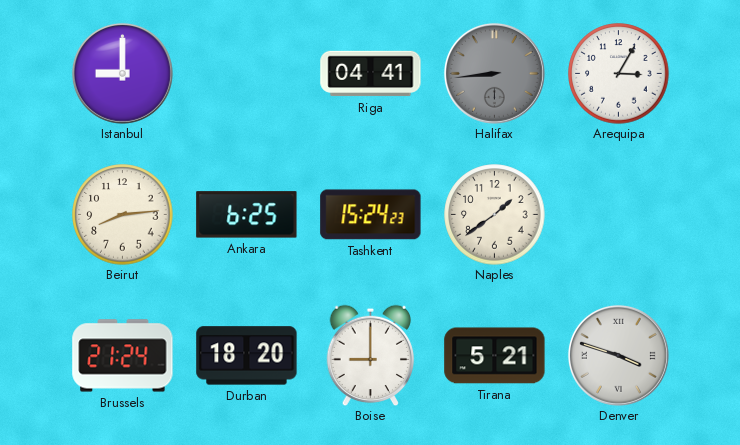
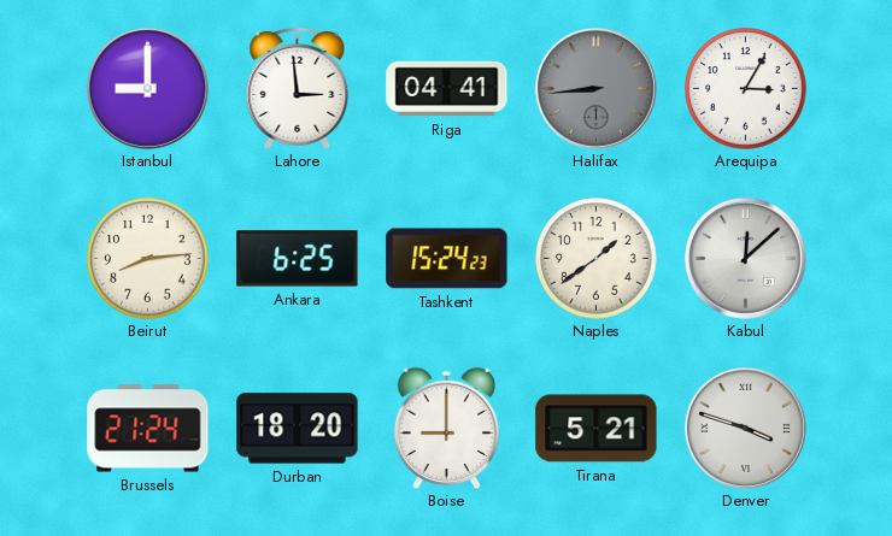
Lahore: none -> 2:59 (298, 88)
Kabul: none -> 12:08 (745, 258)
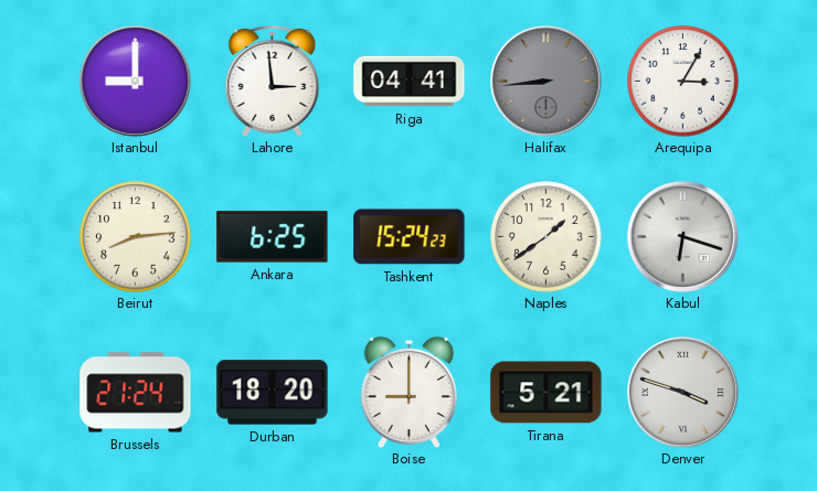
Kabul: 12:08 -> 6:18 (682, 236)
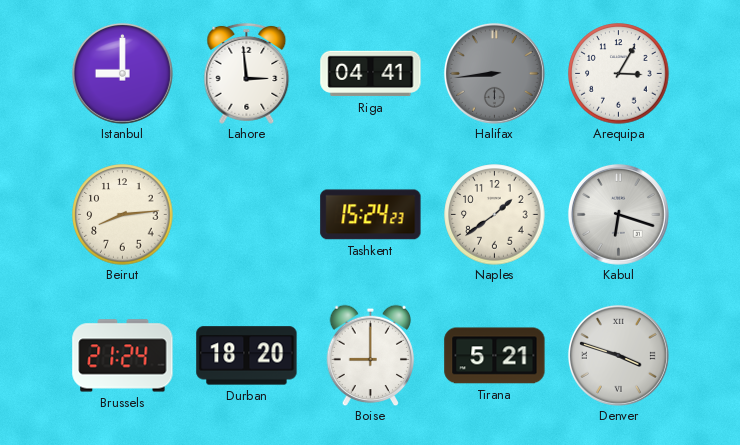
Ankara: 6:25 -> none (273, 237)
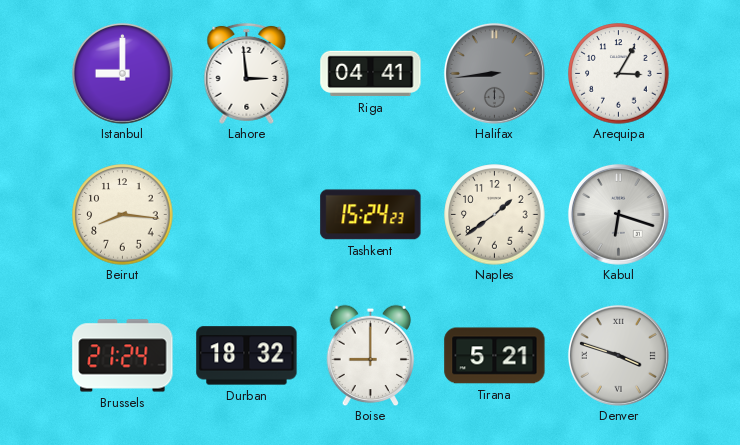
Beirut: 8:14 -> 8:16 (123, 215)
Durban: 18:20 -> 18:32 (247, 356)
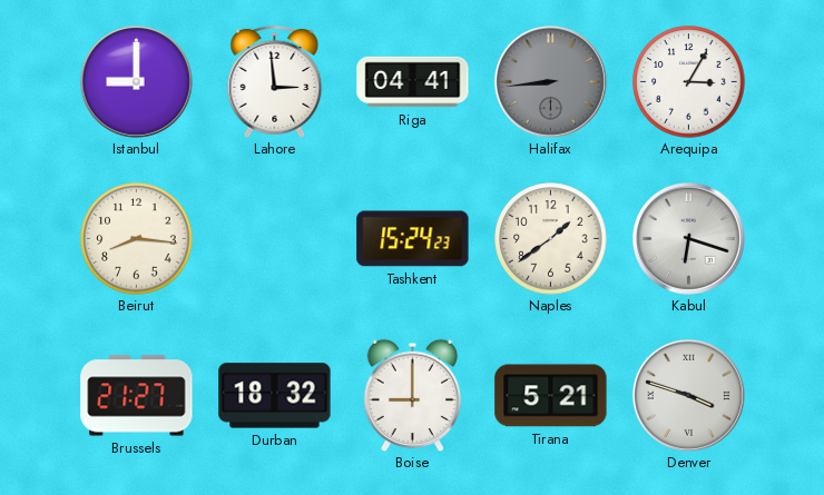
Brussels: 21:24 -> 21:27 (137, 396)
